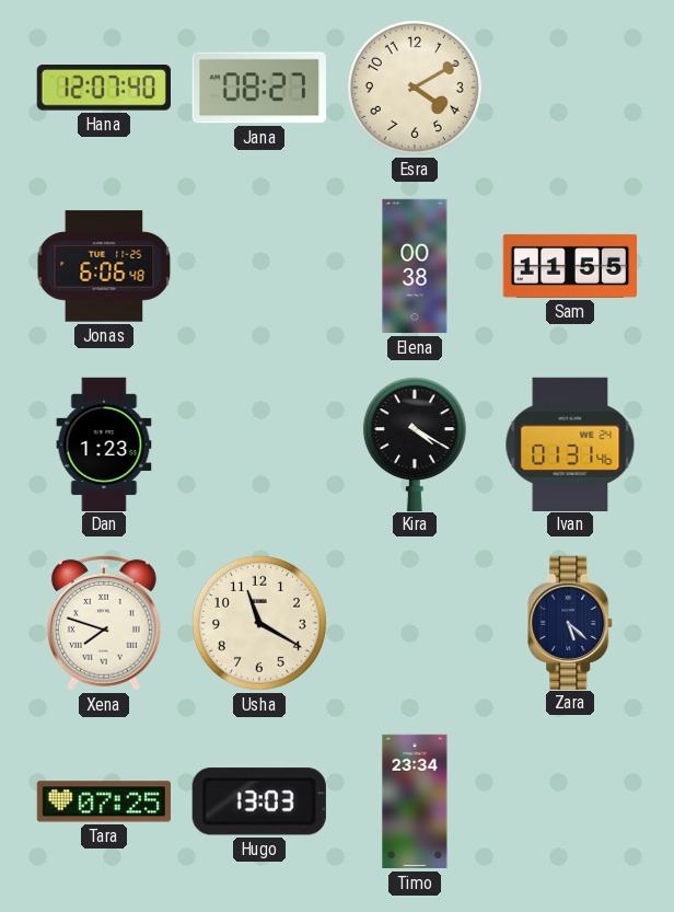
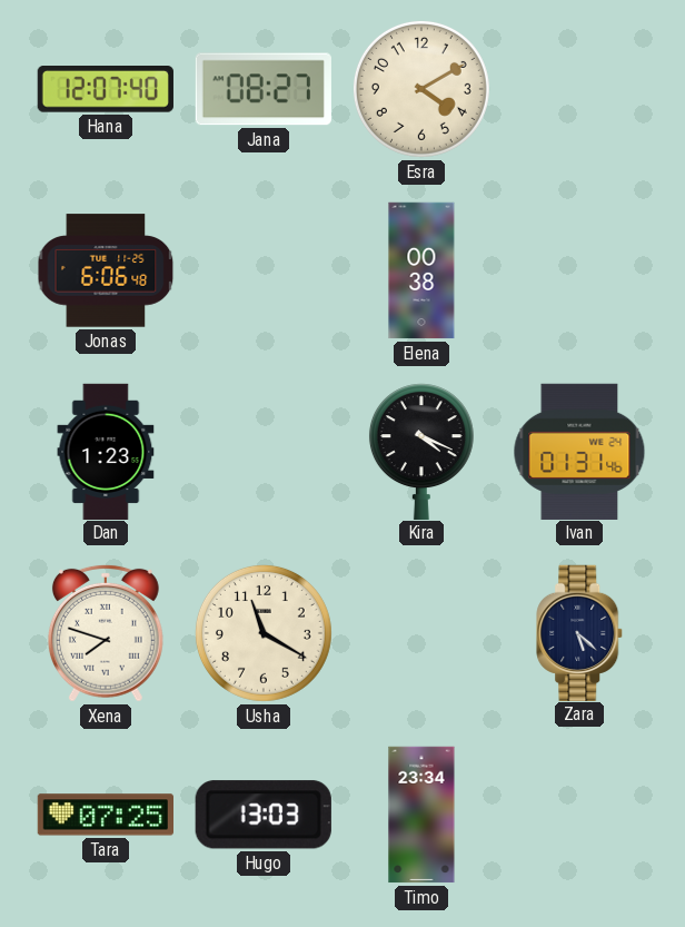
Sam: 11:55 -> none (569, 266)
Kira: 4:20 -> 4:19 (421, 451)
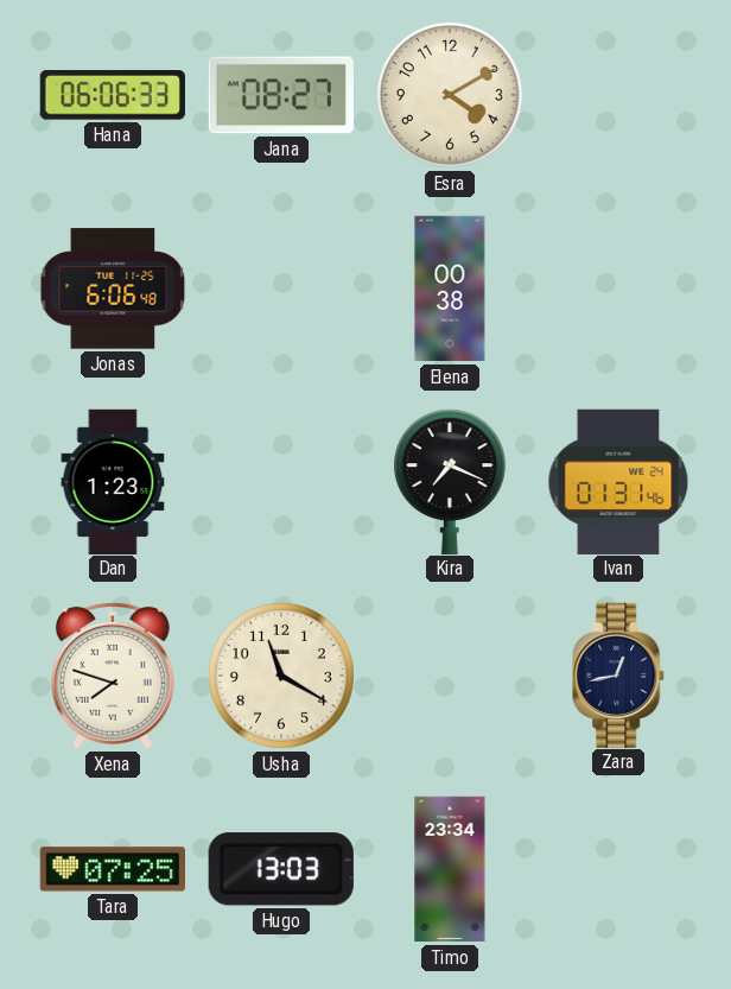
Hana: 12:07 -> 06:06 (113, 95)
Kira: 4:19 -> 7:19 (450, 481)
Zara: 5:22 -> 12:43 (619, 674)
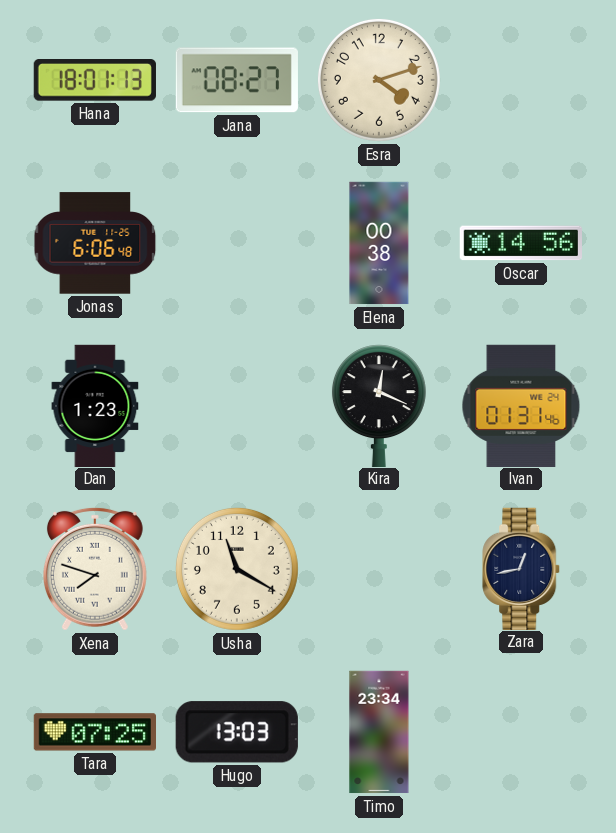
Hana: 06:06 -> 18:01 (95, 80)
Esra: 4:10 -> 4:12 (379, 80)
Oscar: none -> 14:56 (520, 243)
Kira: 7:19 -> 12:19 (379, 405)
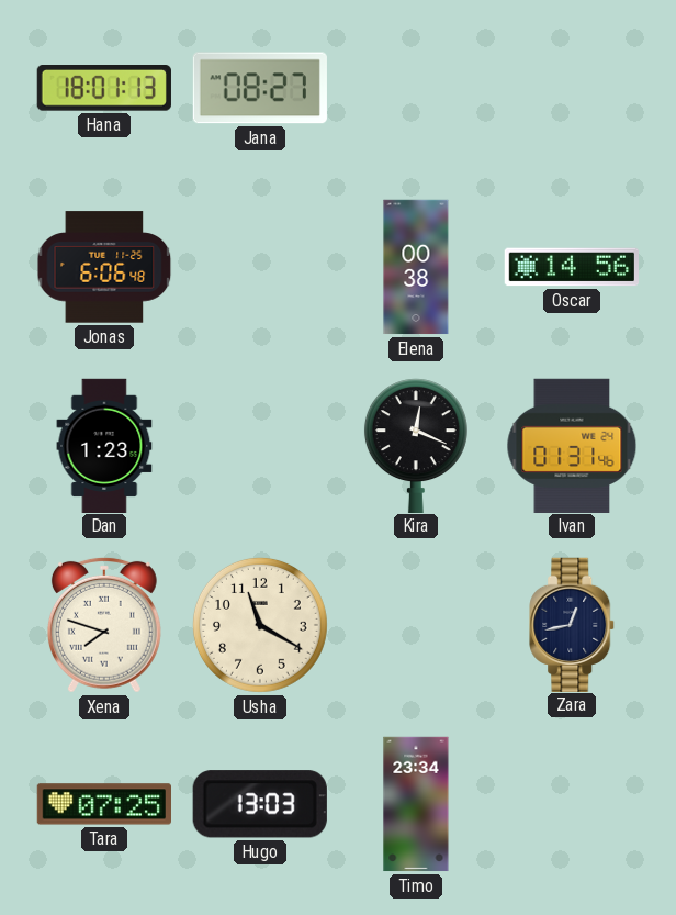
Esra: 4:12 -> none (379, 80)
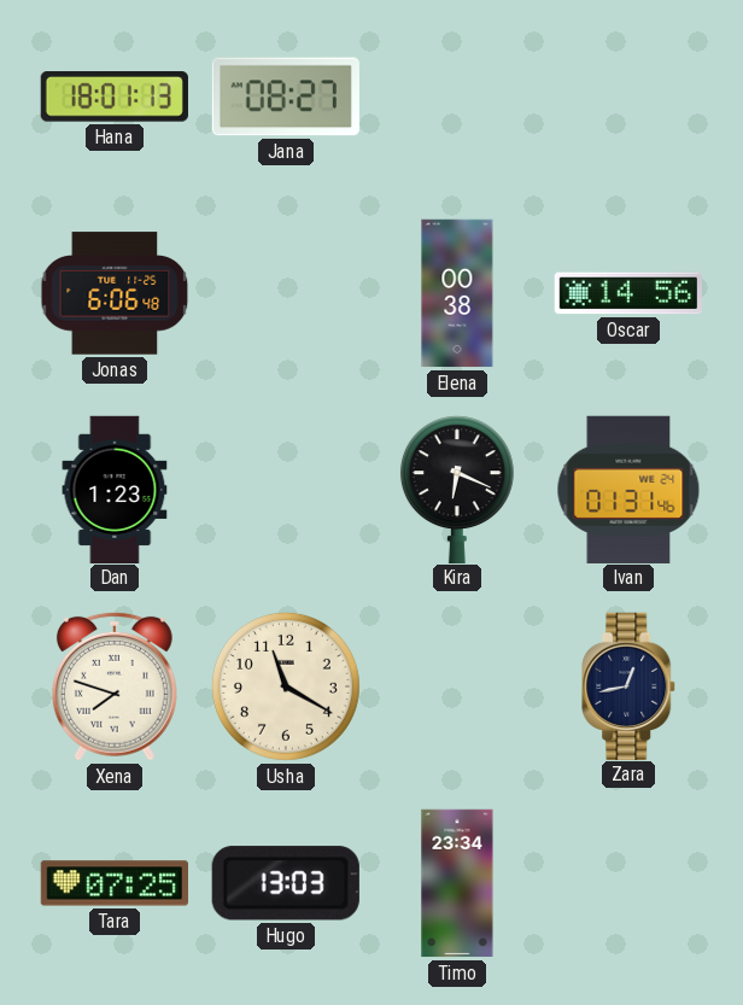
Kira: 12:19 -> 6:19 (457, 489)
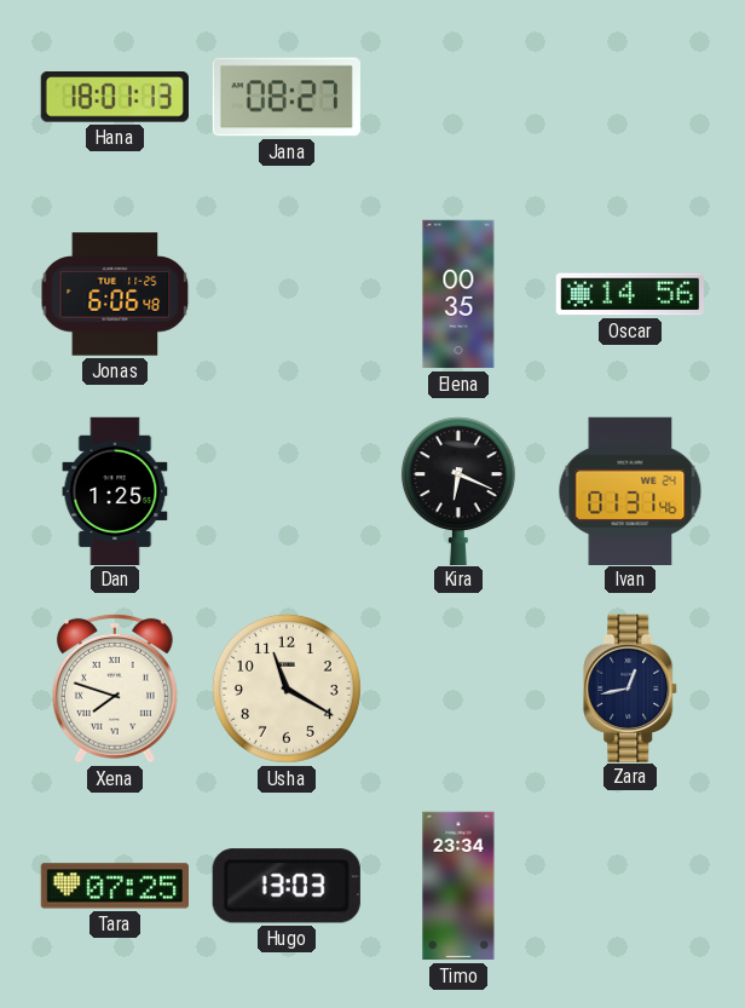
Elena: 00:38 -> 00:35 (458, 294)
Dan: 1:23 -> 1:25 (115, 490)
